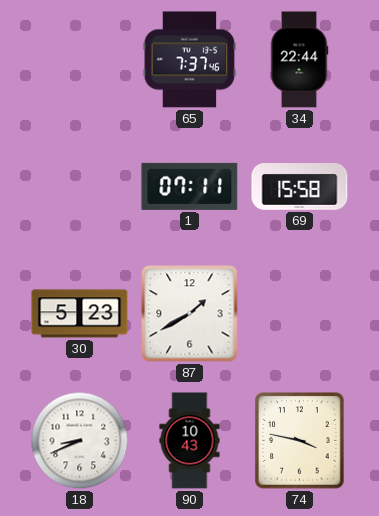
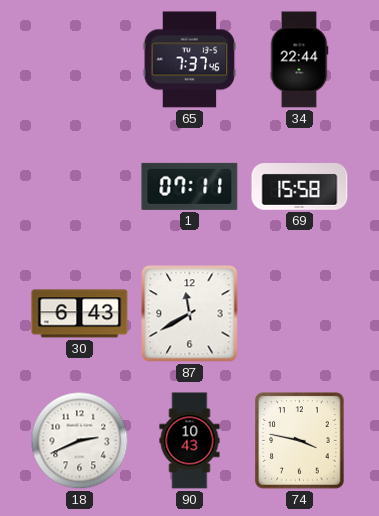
30: 5:23 -> 6:43 (80, 314)
87: 1:40 -> 11:40 (190, 314)
18: 8:41 -> 2:41 (80, 441)
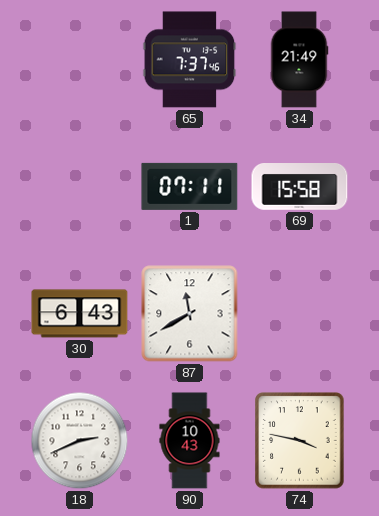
34: 22:44 -> 21:49 (299, 60)
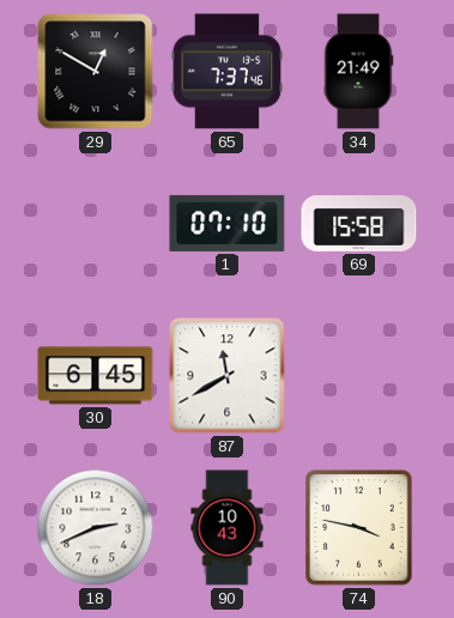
29: none -> 12:50 (96, 72)
1: 07:11 -> 07:10 (228, 223)
30: 6:43 -> 6:45 (96, 376)
